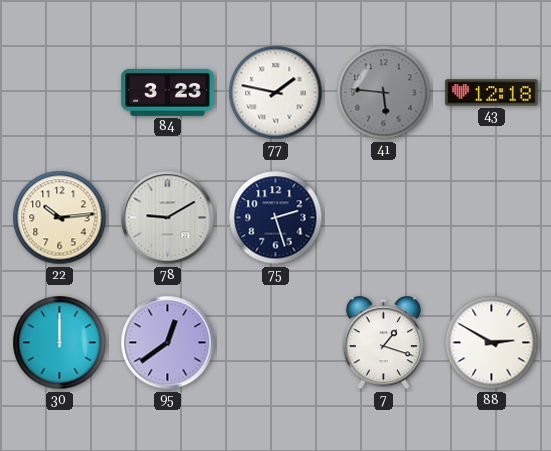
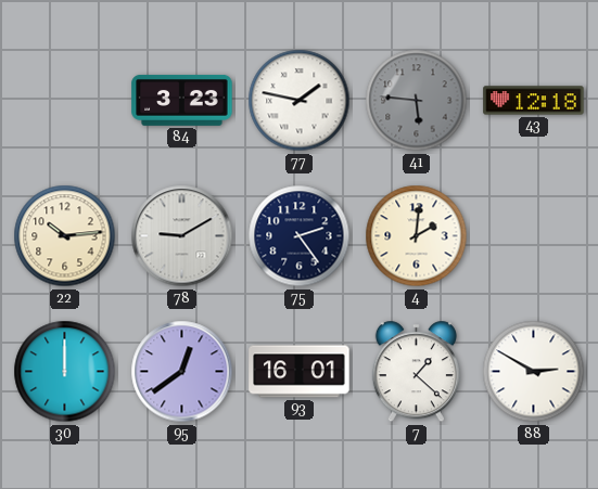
75: 2:27 -> 2:24 (300, 236)
4: none -> 2:01 (417, 236)
93: none -> 16:01 (300, 372)
7: 1:18 -> 1:22 (416, 372)
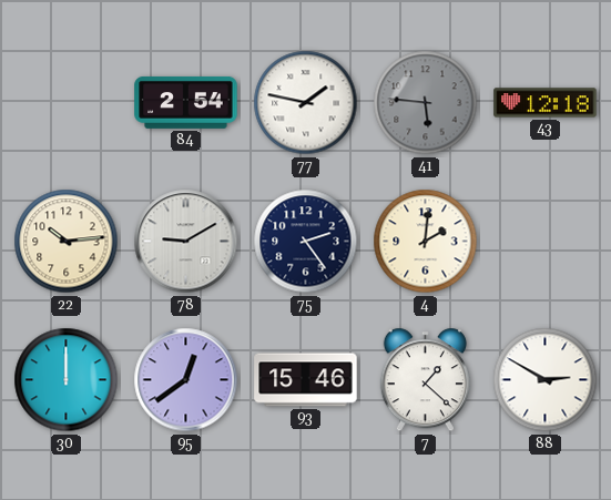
84: 3:23 -> 2:54 (186, 102)
93: 16:01 -> 15:46 (306, 380)
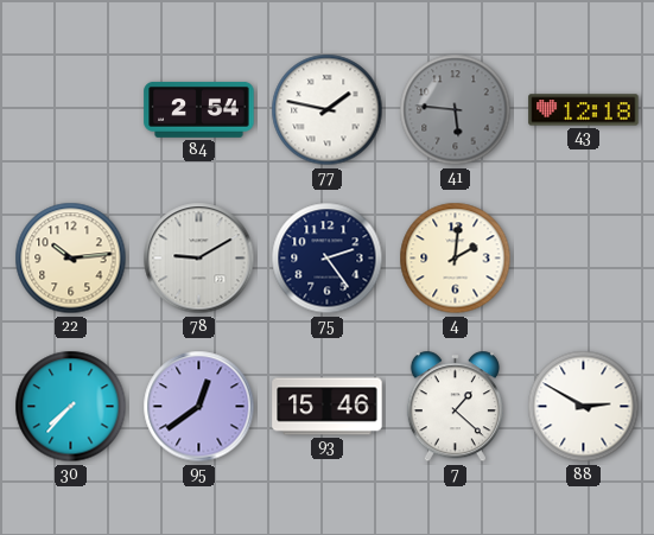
30: 12:00 -> 7:37 (71, 407)
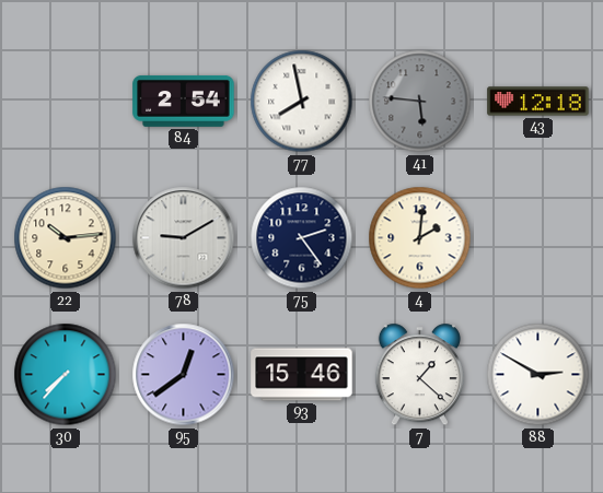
77: 1:47 -> 7:58 (302, 102)
